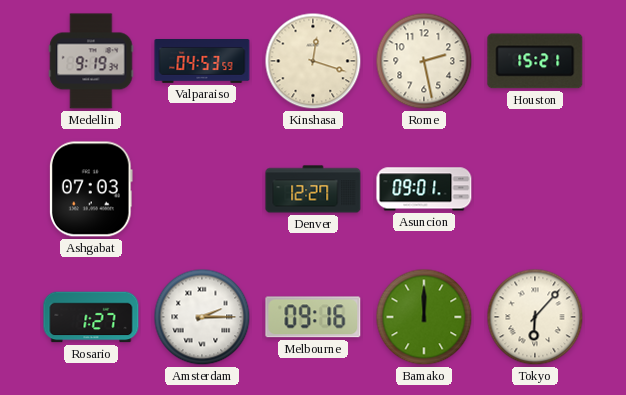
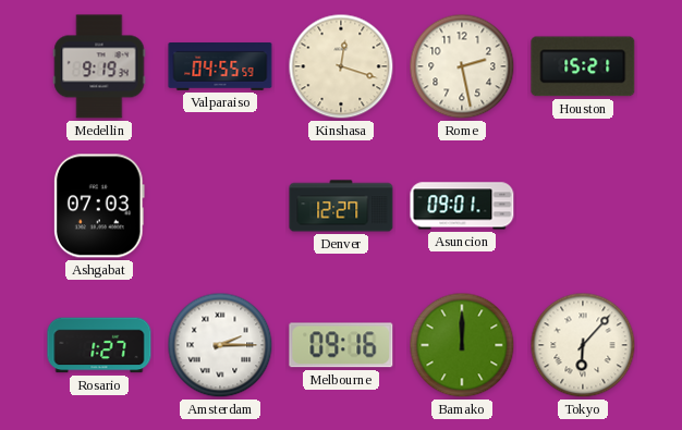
Valparaiso: 04:53 -> 04:55 (220, 67)
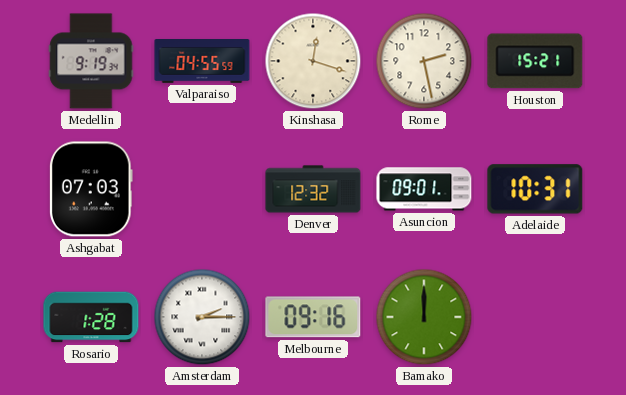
Denver: 12:27 -> 12:32 (313, 189)
Adelaide: none -> 10:31 (535, 189)
Rosario: 1:27 -> 1:28 (91, 317)
Tokyo: 6:07 -> none (583, 345)
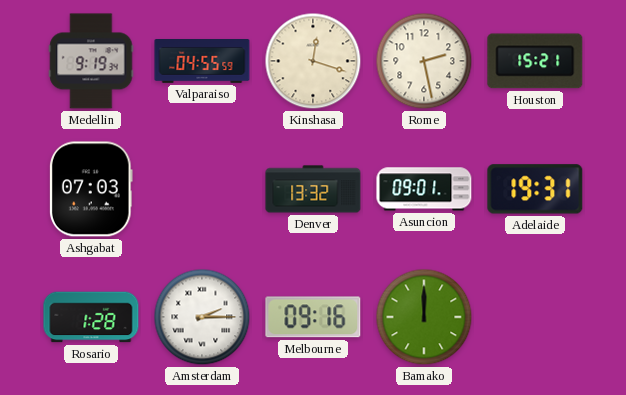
Denver: 12:32 -> 13:32 (313, 189)
Adelaide: 10:31 -> 19:31 (535, 189)
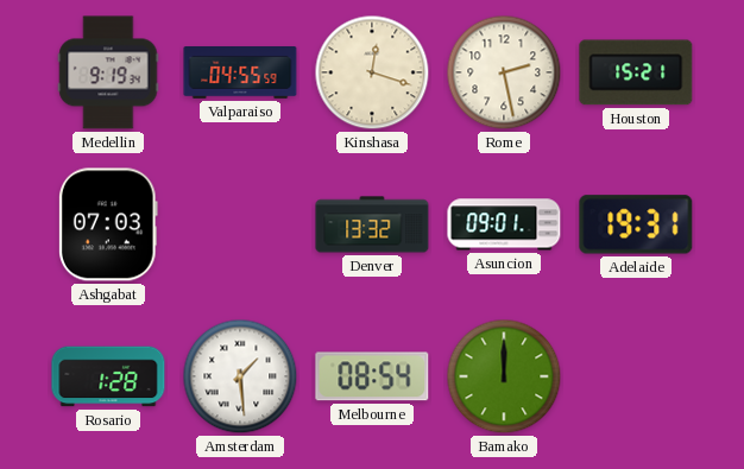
Amsterdam: 2:15 -> 1:29 (240, 376)
Melbourne: 09:16 -> 08:54 (372, 376)
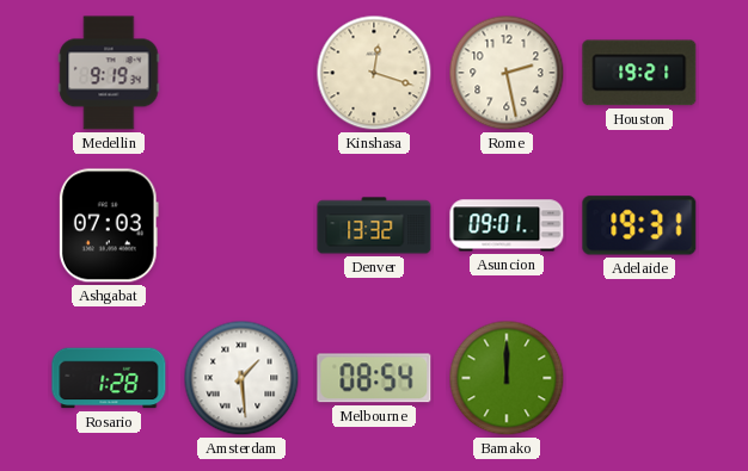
Valparaiso: 04:55 -> none (240, 74)
Houston: 15:21 -> 19:21 (639, 73)
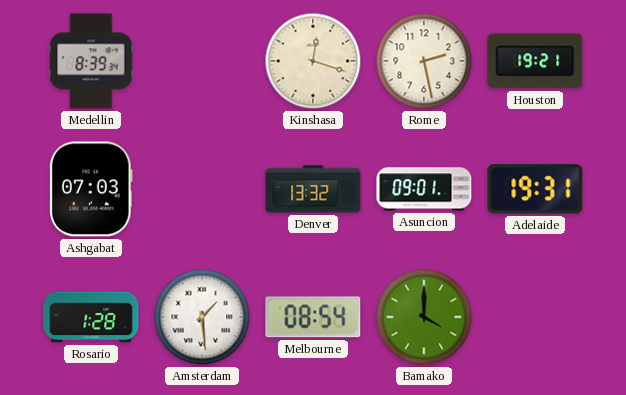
Medellin: 9:19 -> 8:39 (91, 61)
Bamako: 12:00 -> 4:00 (424, 317)
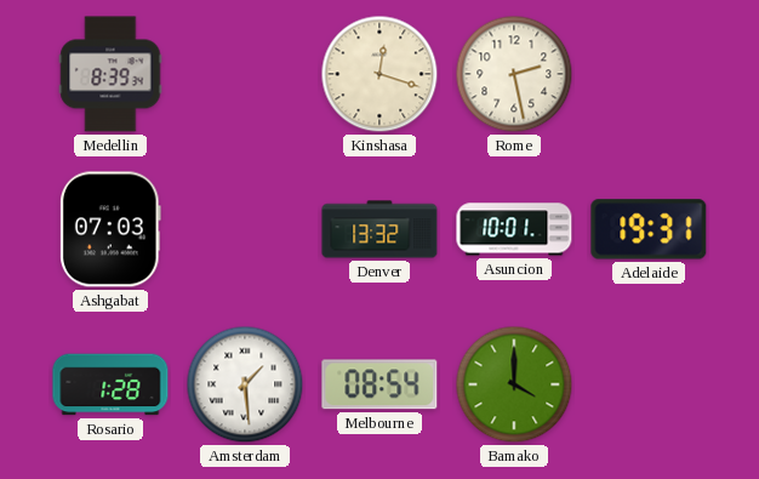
Houston: 19:21 -> none (535, 61)
Asuncion: 09:01 -> 10:01 (514, 229)
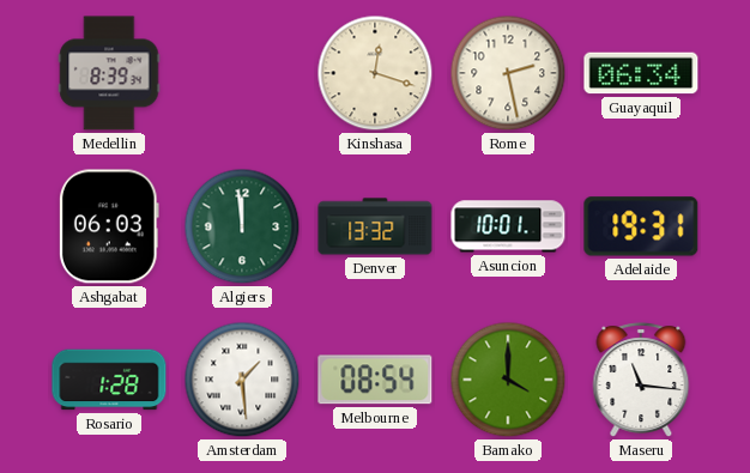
Guayaquil: none -> 06:34 (641, 73)
Ashgabat: 07:03 -> 06:03 (109, 226)
Algiers: none -> 11:59 (242, 226)
Maseru: none -> 11:16 (641, 380)
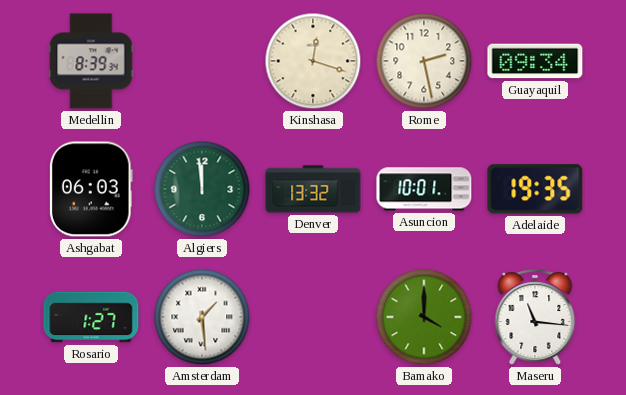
Guayaquil: 06:34 -> 09:34 (535, 61)
Adelaide: 19:31 -> 19:35 (535, 189)
Rosario: 1:28 -> 1:27 (91, 317)
Melbourne: 08:54 -> none (375, 380)
